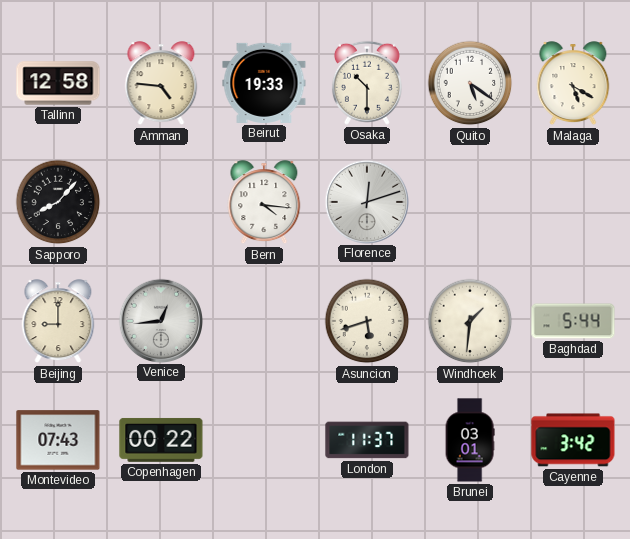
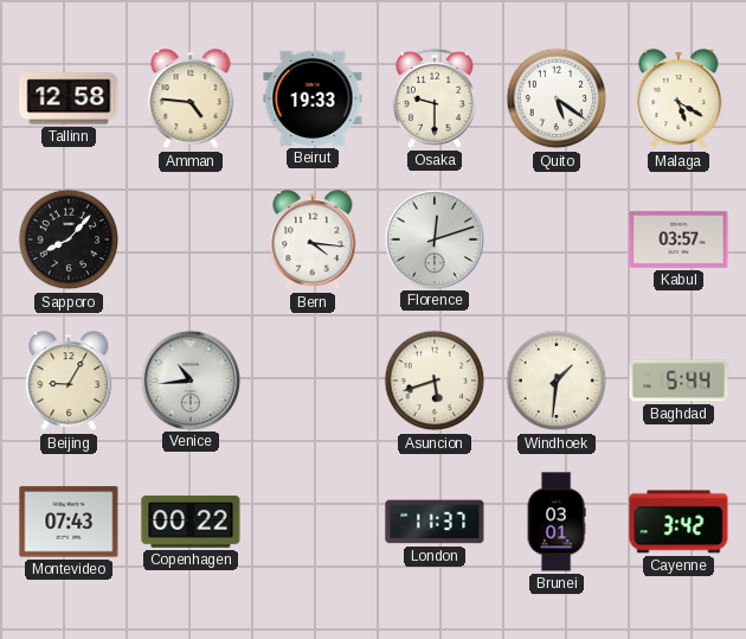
Osaka: 10:30 -> 9:30 (435, 98)
Kabul: none -> 03:57 (679, 239)
Beijing: 9:00 -> 9:05 (69, 382)
Venice: 12:44 -> 10:44 (189, 379)
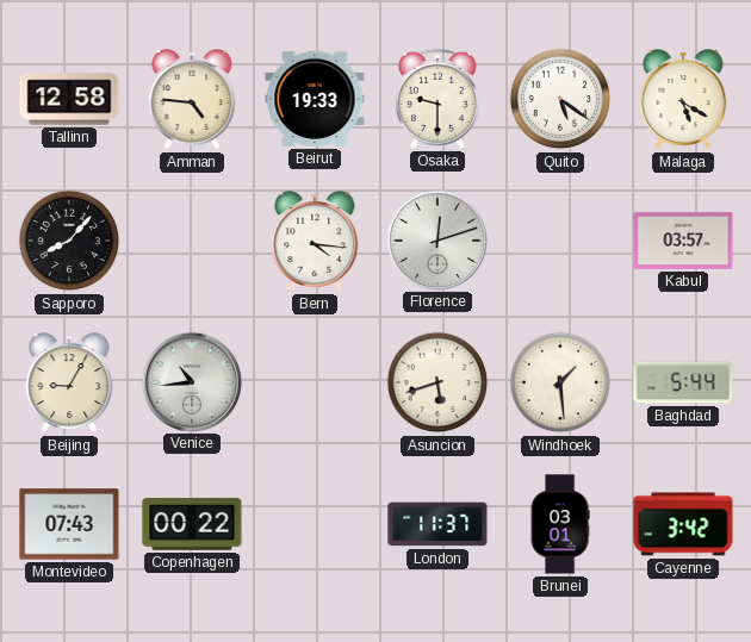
Windhoek: 1:31 -> 1:29 (560, 382)
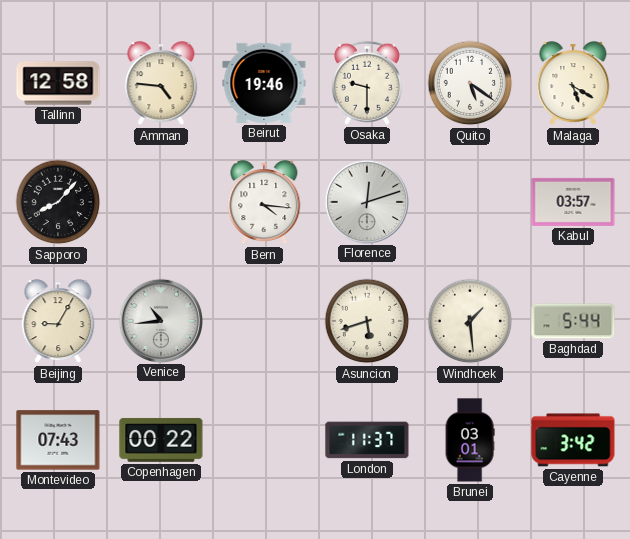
Beirut: 19:33 -> 19:46 (264, 83)
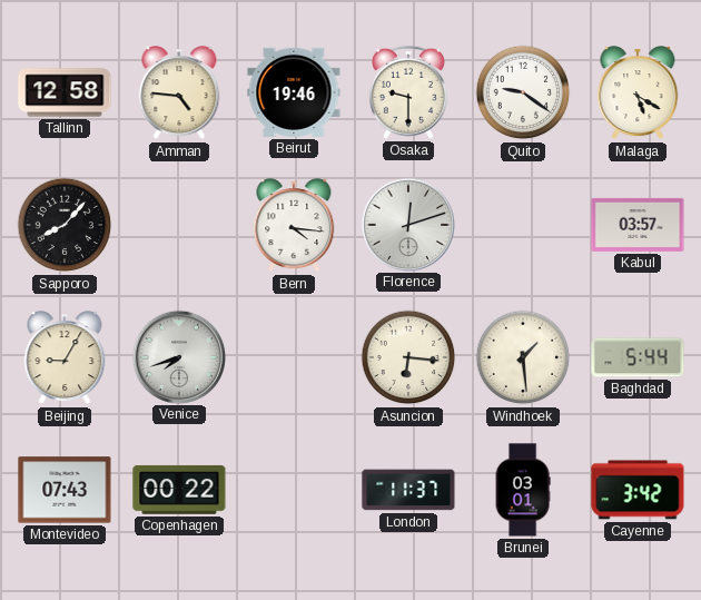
Quito: 5:21 -> 9:21 (523, 92)
Venice: 10:44 -> 7:42 (178, 356)
Asuncion: 5:42 -> 6:16 (408, 357)
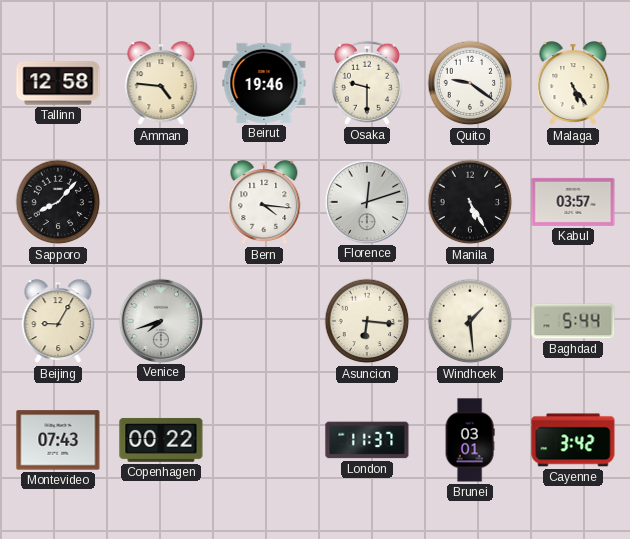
Malaga: 5:20 -> 5:24 (573, 84)
Manila: none -> 5:25 (470, 202)
